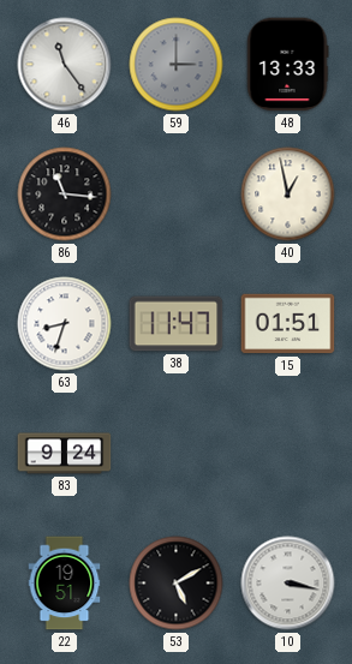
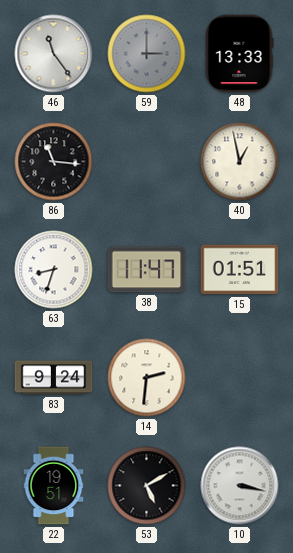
14: none -> 2:31 (147, 378)
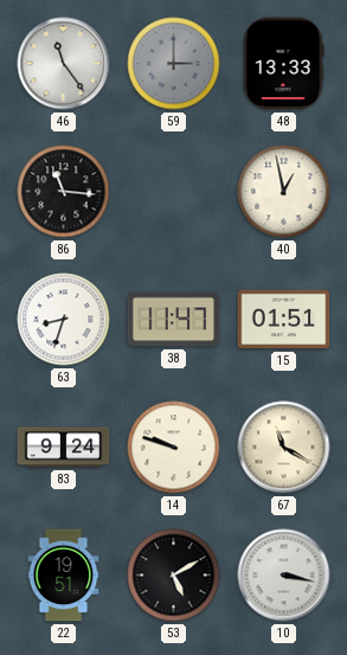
14: 2:31 -> 9:48 (174, 448)
67: none -> 11:20 (284, 448)
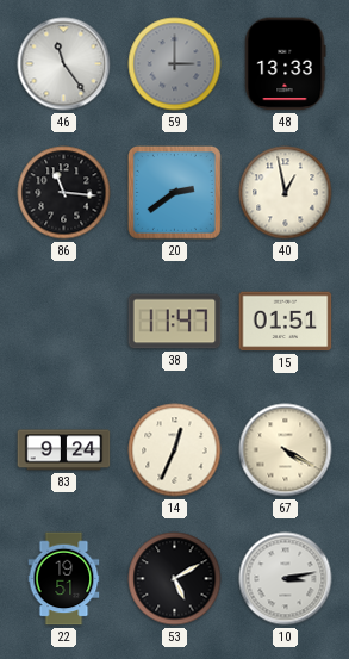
20: none -> 2:39 (175, 193)
63: 8:33 -> none (64, 320)
14: 9:48 -> 12:34 (175, 450)
67: 11:20 -> 4:20 (286, 450)
10: 3:17 -> 3:13 (286, 579)
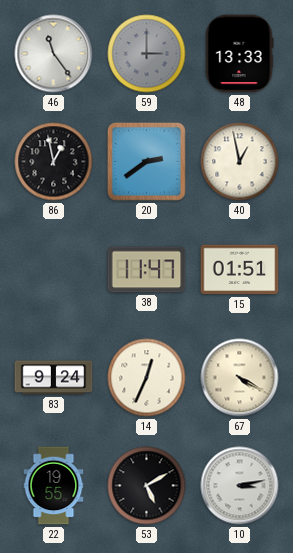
86: 11:16 -> 12:58 (54, 162)
22: 19:51 -> 19:55 (54, 486)
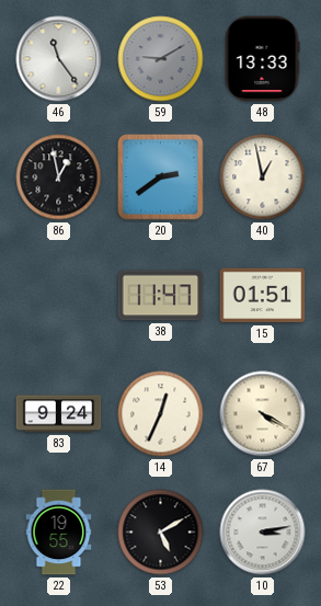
59: 3:00 -> 9:10 (161, 59)
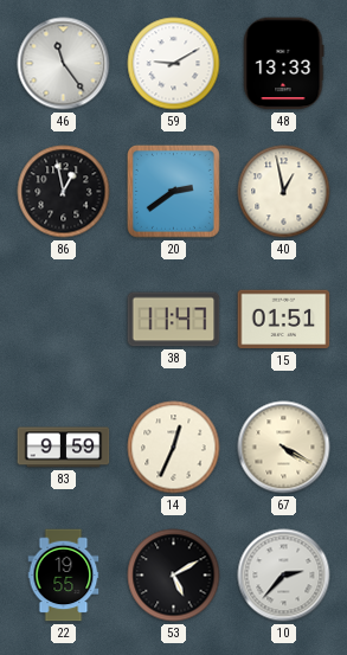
59 dial: grey -> white (174, 64)
83: 9:24 -> 9:59 (64, 448)
10: 3:13 -> 2:37 (284, 576)
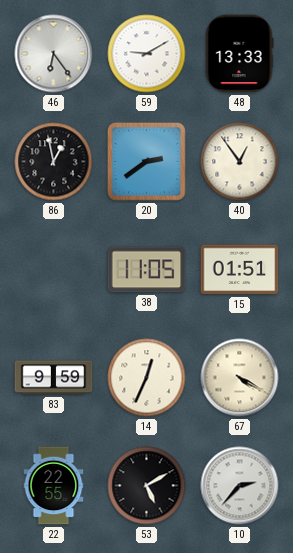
46: 11:24 -> 6:24 (54, 54)
40: 12:58 -> 12:54 (240, 162)
38: 11:47 -> 11:05 (147, 270)
22: 19:55 -> 22:55 (54, 486)
